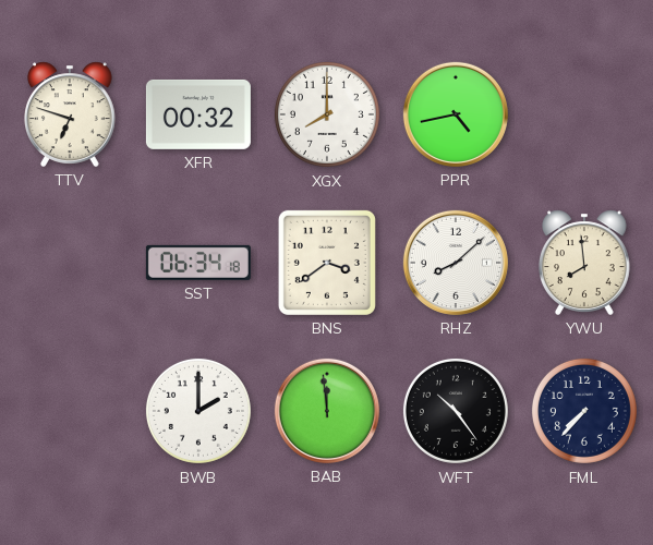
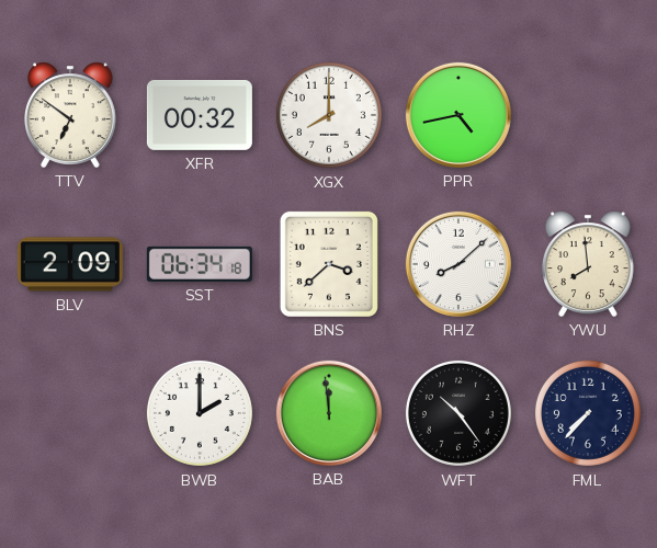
TTV: 6:48 -> 6:51 (71, 115)
BLV: none -> 2:09 (70, 264)
BNS: 3:39 -> 3:38 (329, 264)
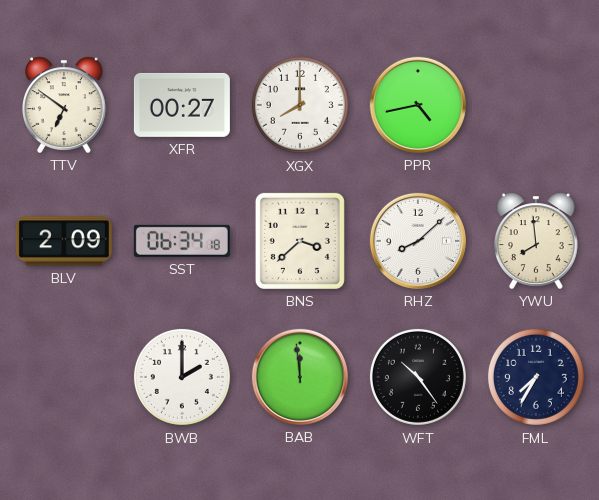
XFR: 00:32 -> 00:27 (182, 105)
FML: 7:37 -> 7:35 (536, 377)
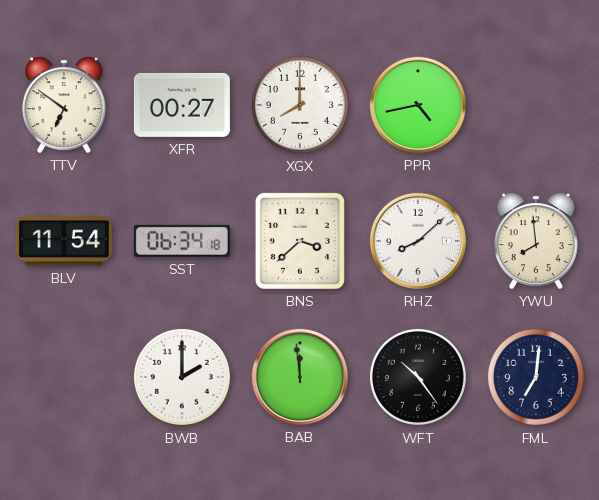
BLV: 2:09 -> 11:54 (64, 241)
FML: 7:35 -> 7:01 (536, 377)
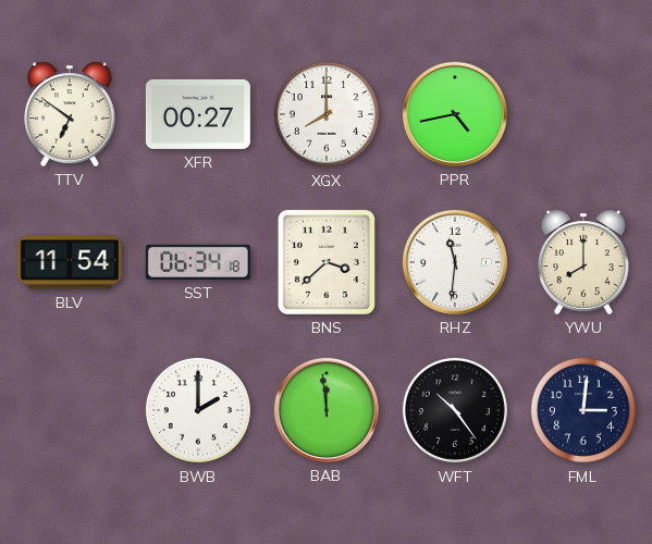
RHZ: 8:08 -> 11:31 (455, 262)
YWU: 7:59 -> 8:00 (585, 262)
FML: 7:01 -> 3:01 (583, 410)
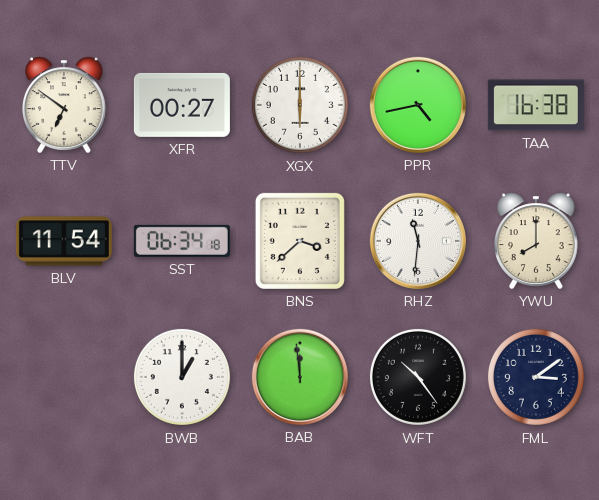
XGX: 8:00 -> 6:00 (300, 105)
TAA: none -> 16:38 (536, 105)
BWB: 2:00 -> 1:00 (182, 377)
FML: 3:01 -> 3:09 (536, 377)
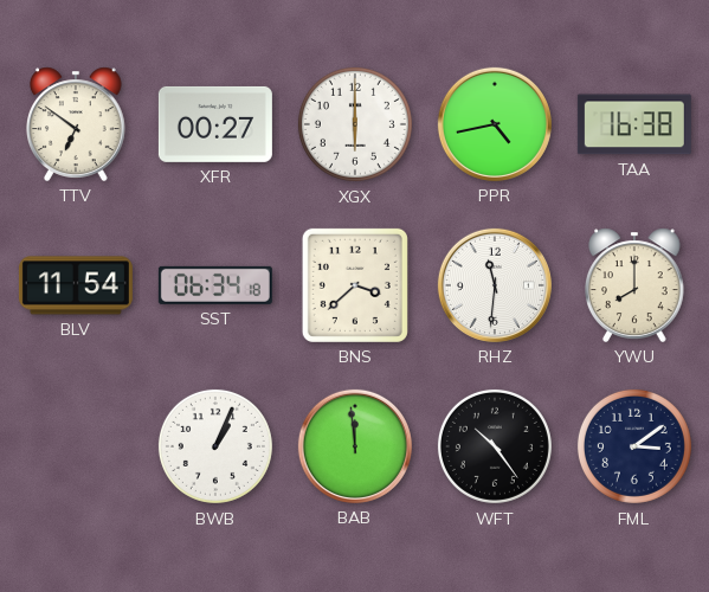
BWB: 1:00 -> 1:04 (215, 446)
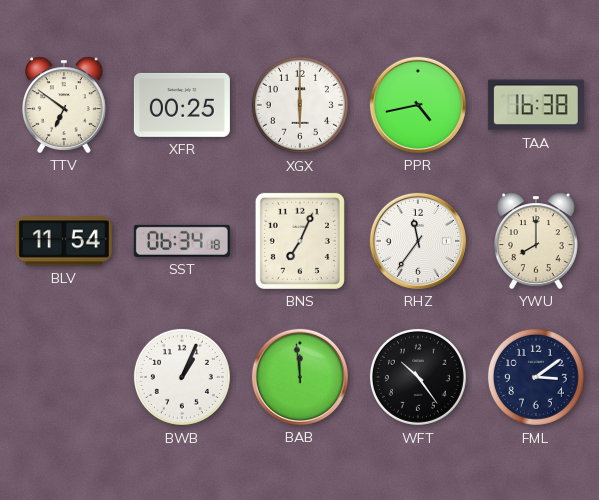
XFR: 00:27 -> 00:25 (182, 105)
BNS: 3:38 -> 7:04 (300, 241)
RHZ: 11:31 -> 11:36 (418, 241)
